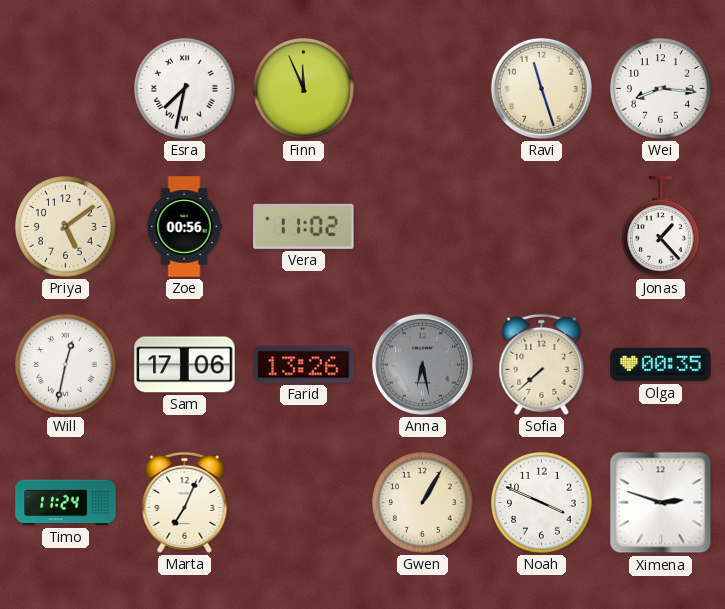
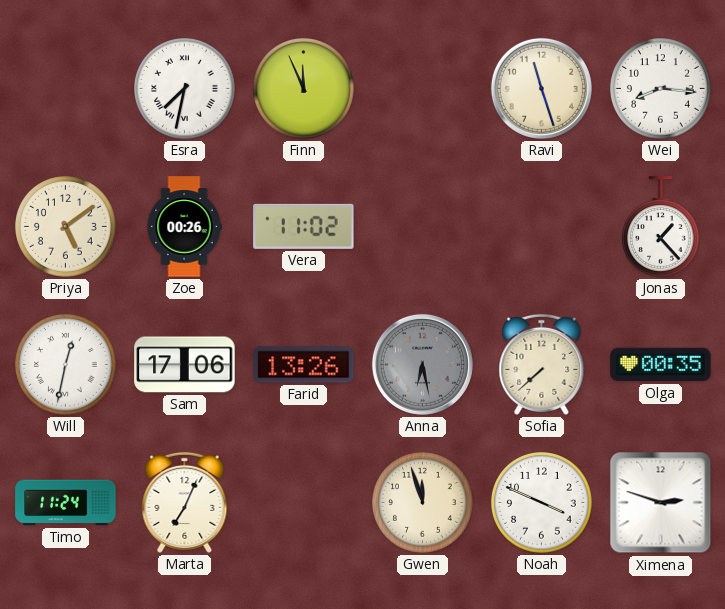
Zoe: 00:56 -> 00:26 (184, 227)
Gwen: 1:05 -> 11:57 (423, 503)
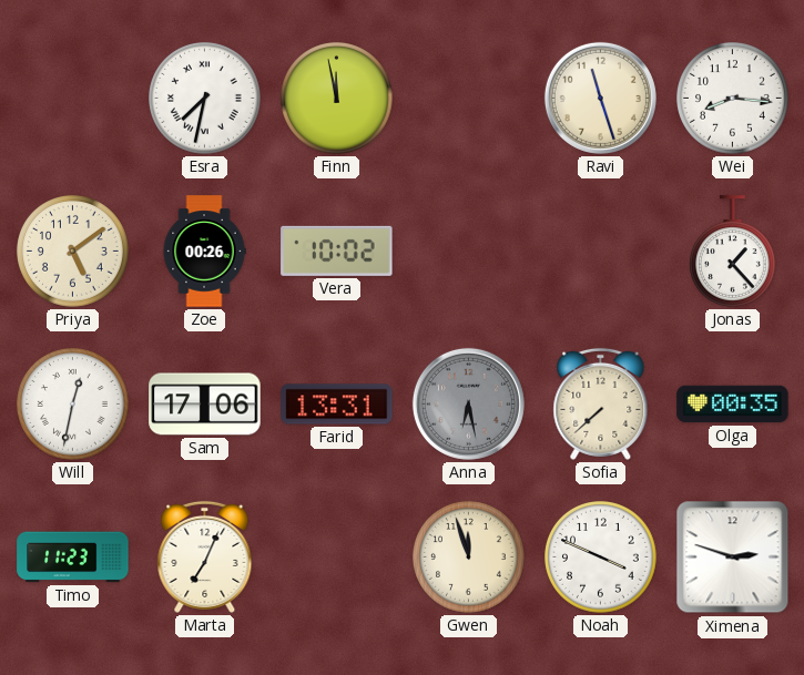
Finn: 11:56 -> 11:58 (337, 99)
Vera: 11:02 -> 10:02 (337, 250)
Farid: 13:26 -> 13:31 (337, 405)
Timo: 11:24 -> 11:23 (73, 558)
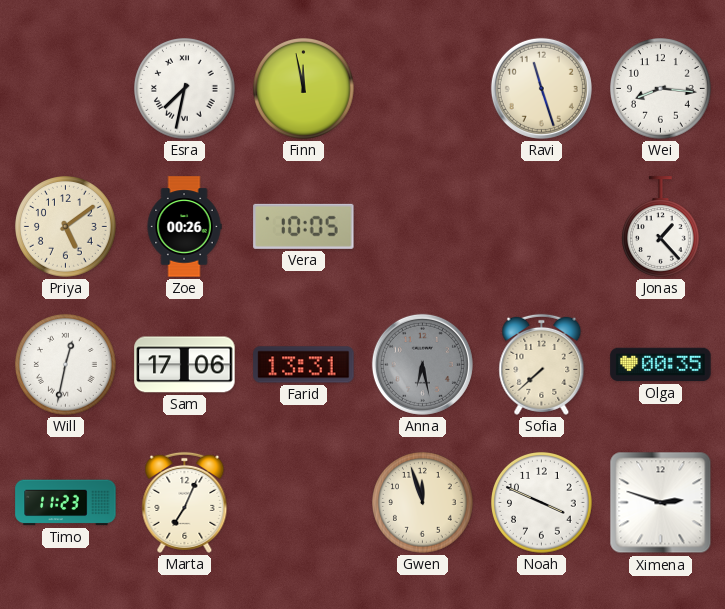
Vera: 10:02 -> 10:05 (304, 226)
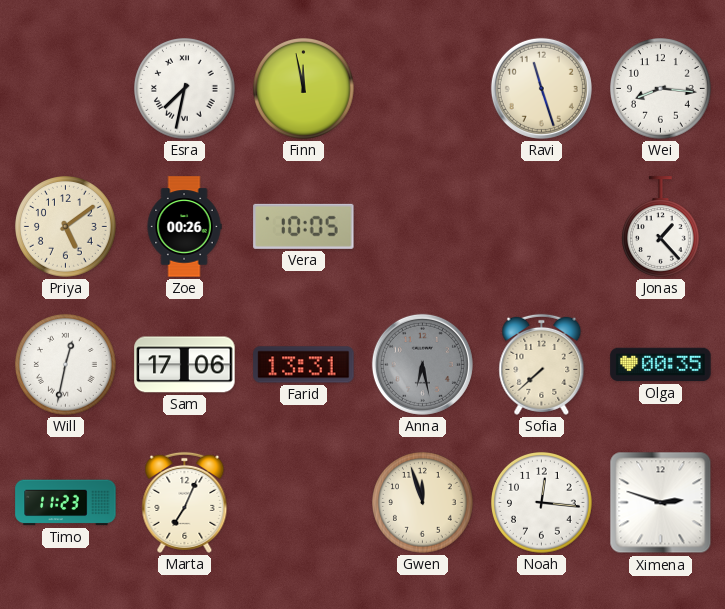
Noah: 3:49 -> 12:16 (542, 503)
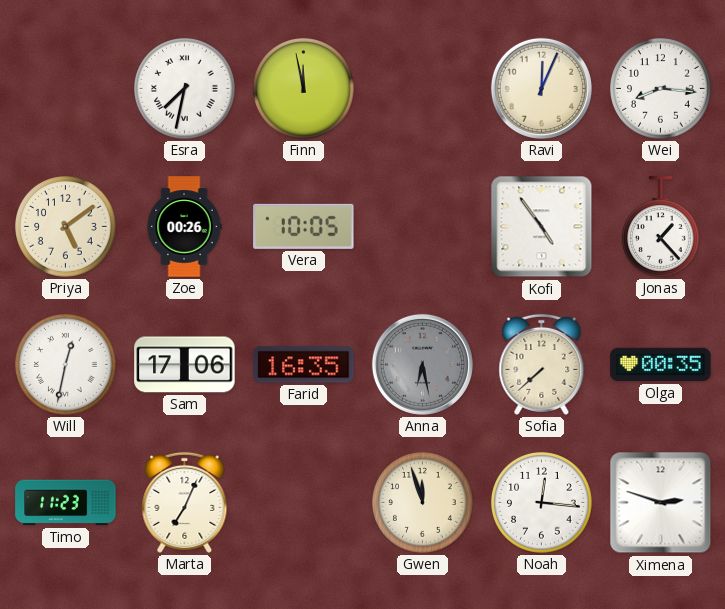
Ravi: 11:27 -> 12:04 (541, 88)
Kofi: none -> 4:54 (542, 227)
Farid: 13:31 -> 16:35 (304, 365)
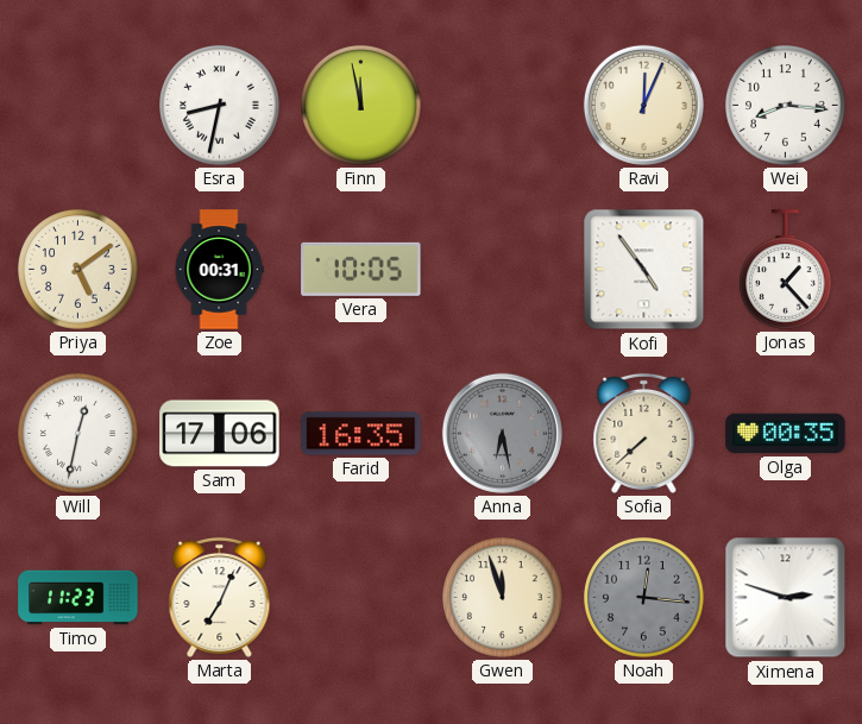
Esra: 7:32 -> 8:32 (220, 106)
Zoe: 00:26 -> 00:31 (219, 270)
Noah dial: white -> grey (644, 598)
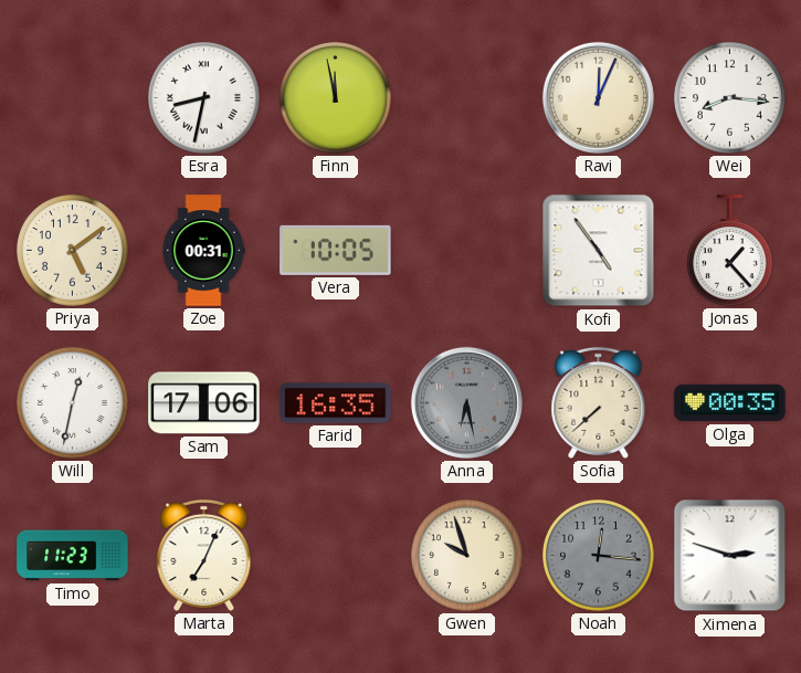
Gwen: 11:57 -> 9:57 (467, 556)
